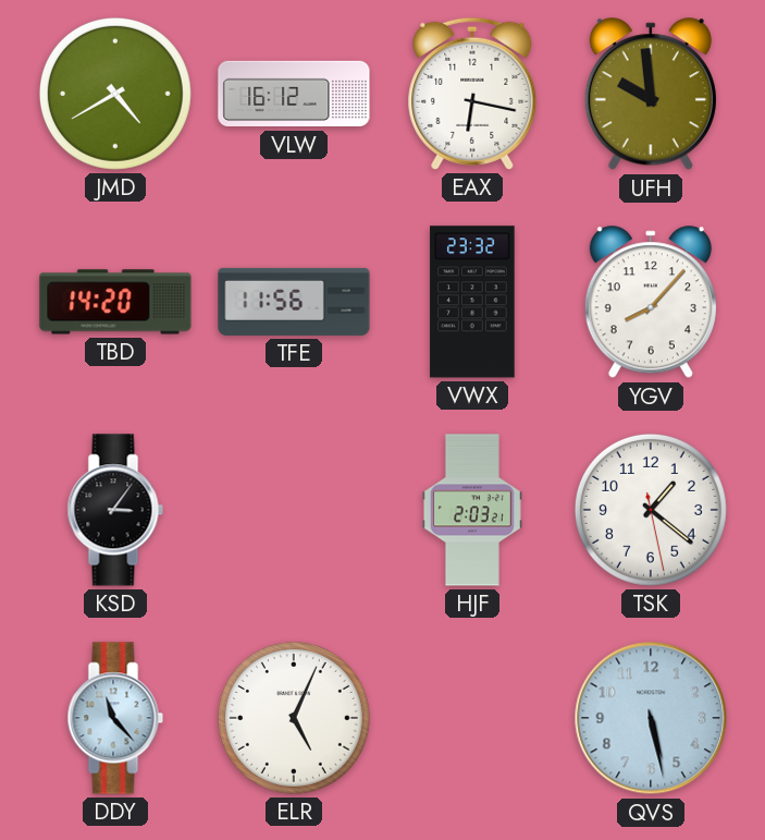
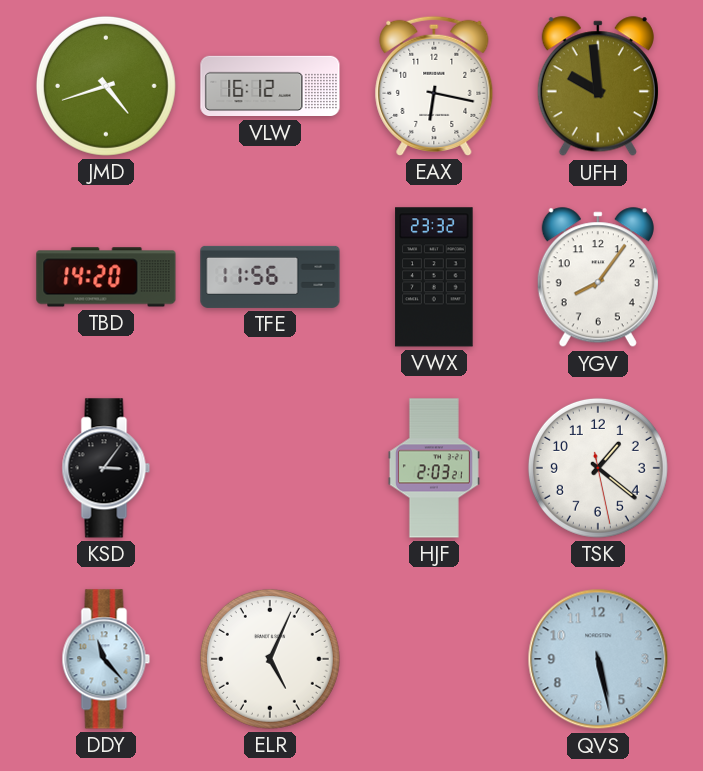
JMD: 4:40 -> 4:42 (106, 86)
YGV: 8:07 -> 8:06 (598, 278)
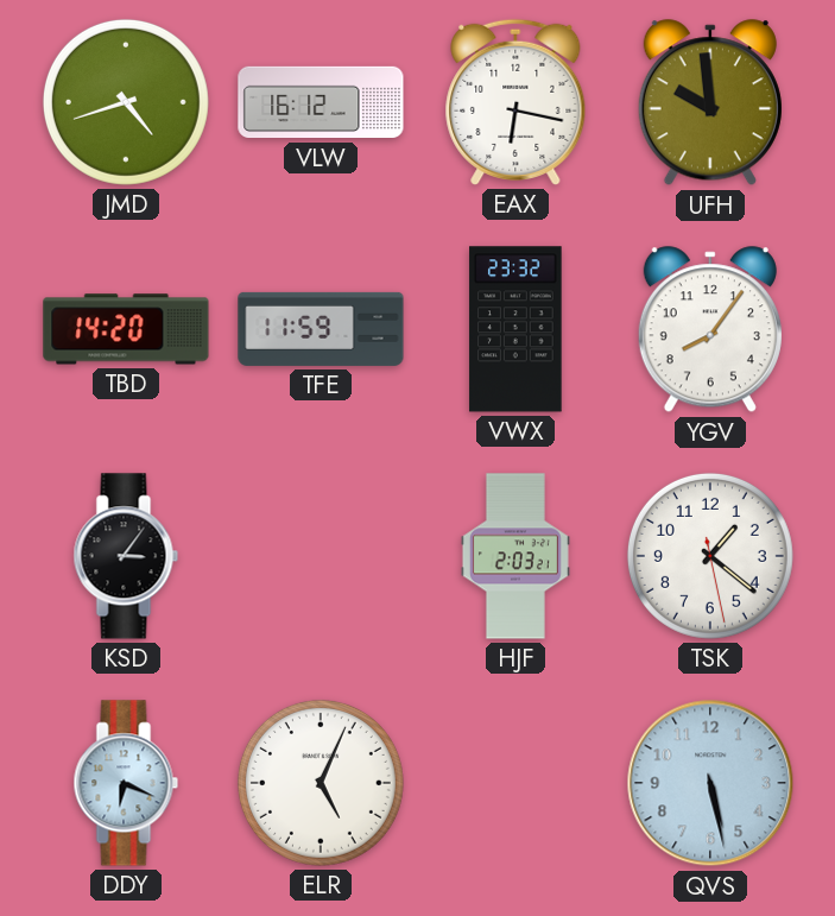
TFE: 11:56 -> 11:59 (321, 329)
DDY: 11:23 -> 6:19 (126, 783)
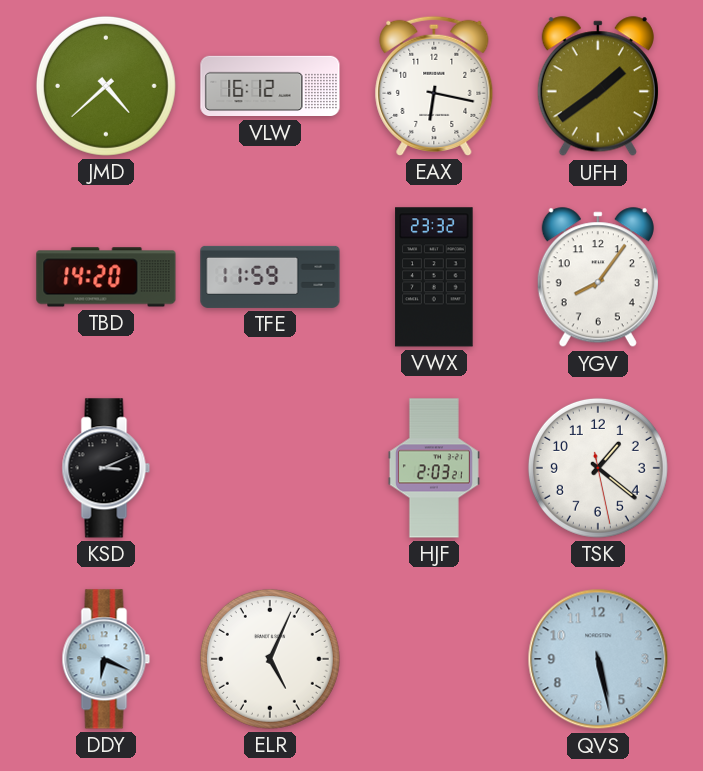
JMD: 4:42 -> 4:38 (106, 86)
UFH: 9:59 -> 1:39 (598, 87)
KSD: 3:06 -> 3:11 (106, 468)
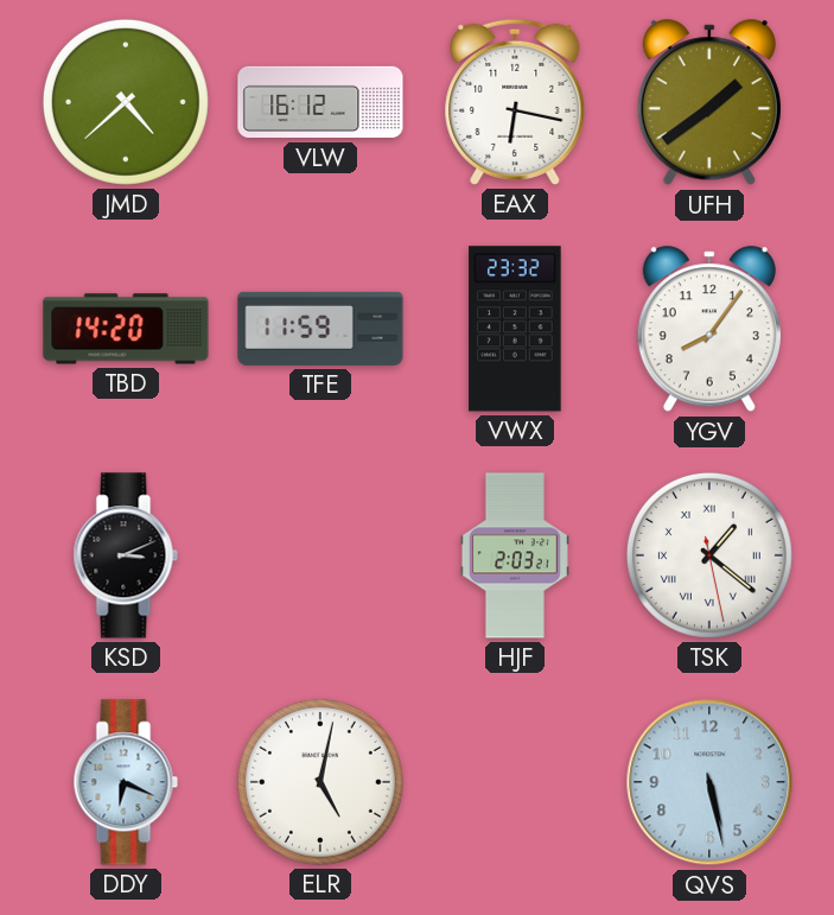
TSK numerals: Arabic -> Roman (709, 555)
ELR: 5:04 -> 5:02 (320, 782)
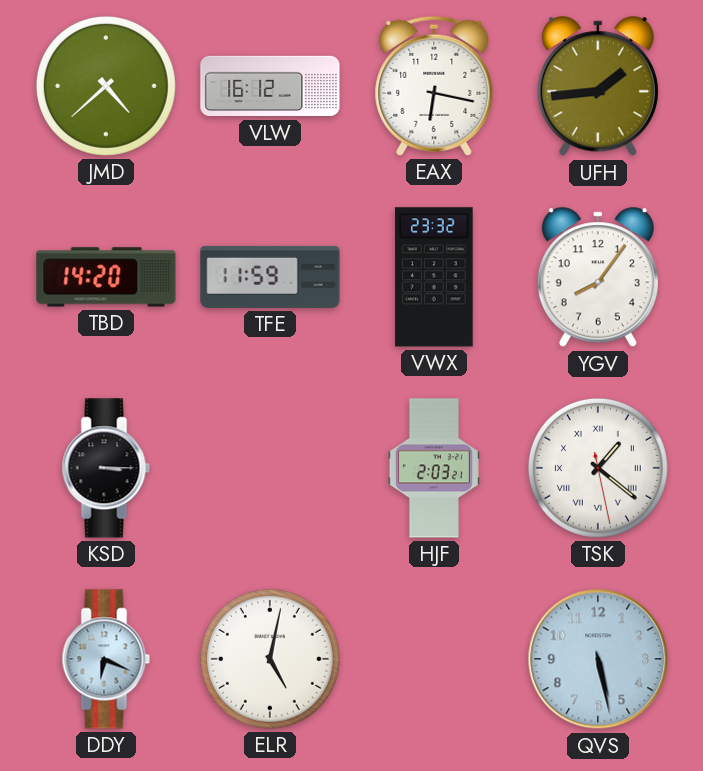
UFH: 1:39 -> 1:44 (598, 87)
KSD: 3:11 -> 3:15 (106, 468)
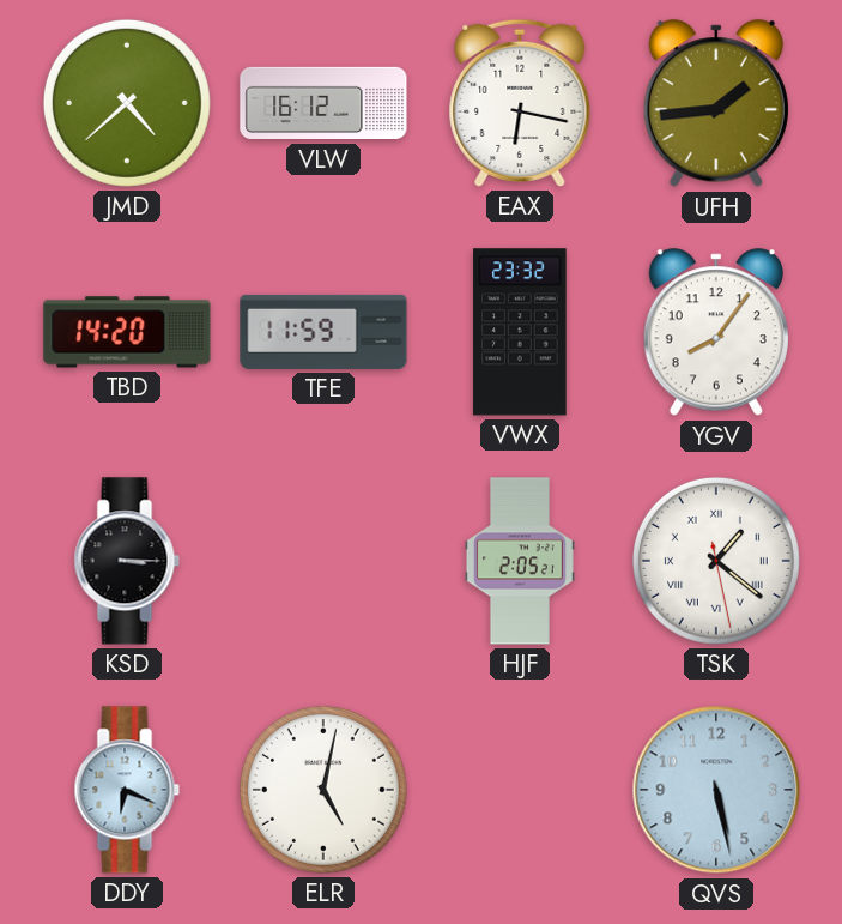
HJF: 2:03 -> 2:05 (520, 561)
